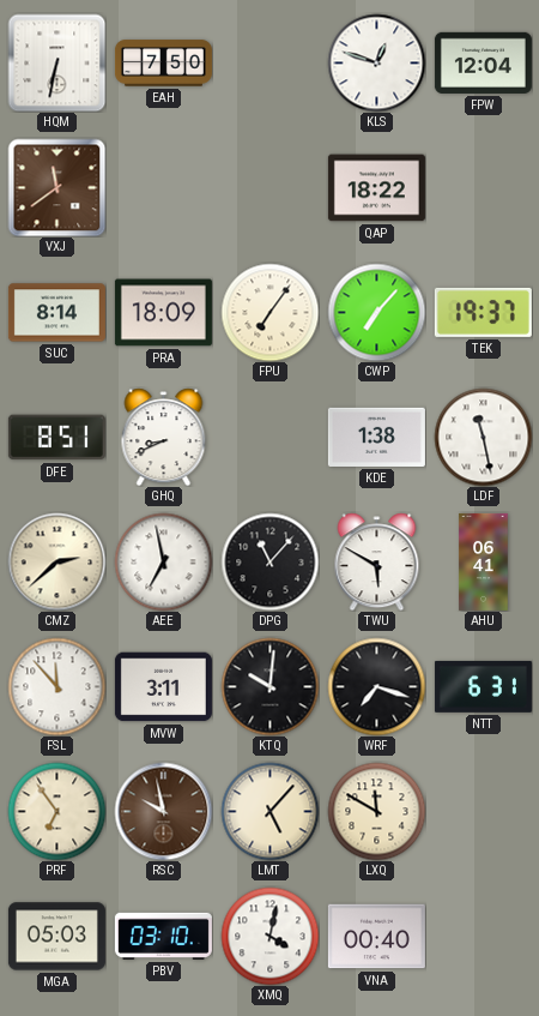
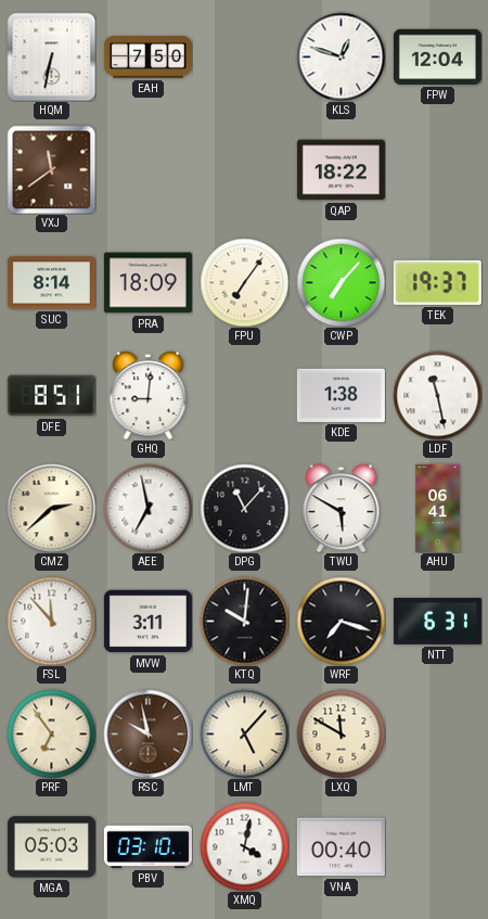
GHQ: 8:41 -> 9:01 (149, 395)
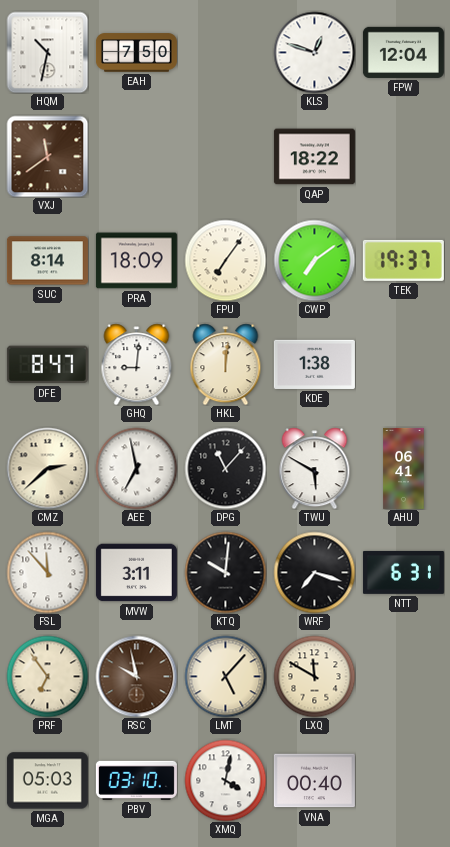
HQM: 6:32 -> 10:32 (47, 52)
CWP: 7:07 -> 7:09 (314, 260)
DFE: 8:51 -> 8:47 (47, 365)
HKL: none -> 12:01 (226, 364)
LDF: 11:28 -> none (437, 395)
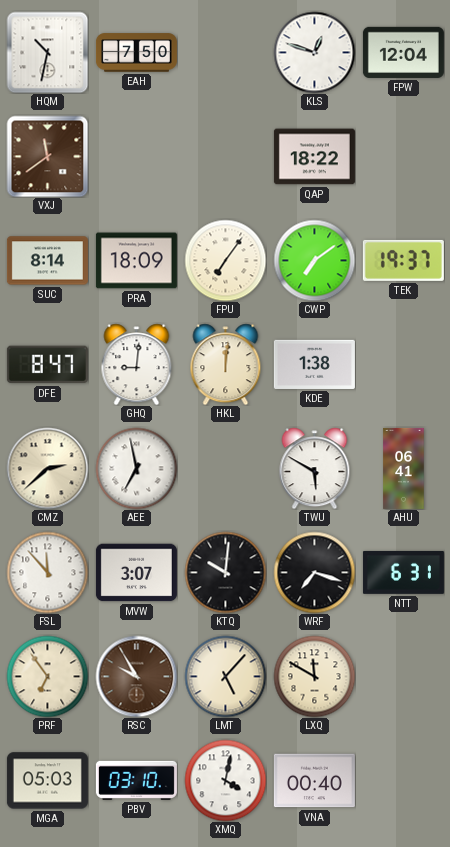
DPG: 11:07 -> none (225, 468)
MVW: 3:11 -> 3:07 (136, 573)
RSC: 9:58 -> 9:55 (136, 676)
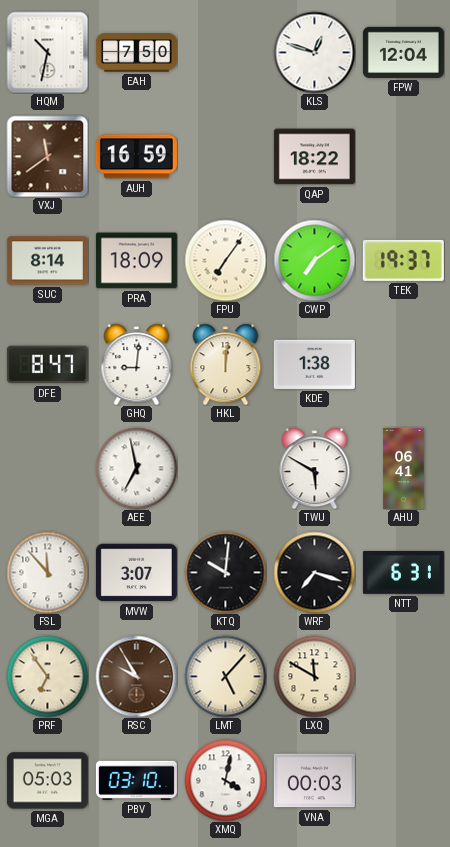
AUH: none -> 16:59 (136, 157)
CMZ: 2:38 -> none (47, 468)
VNA: 00:40 -> 00:03 (314, 781)
